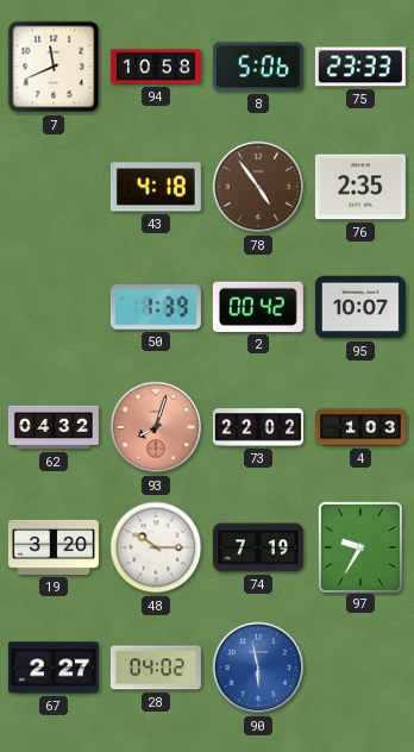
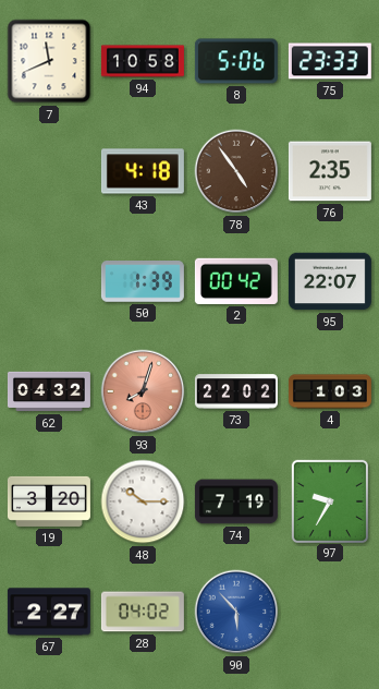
95: 10:07 -> 22:07 (330, 281)
90: 5:58 -> 5:53 (236, 612)
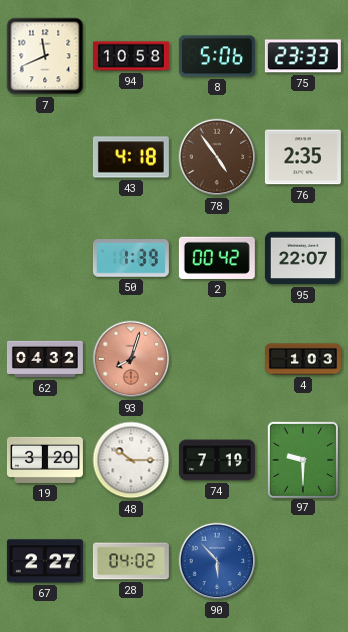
73: 22:02 -> none (236, 391)
97: 9:35 -> 9:30 (302, 459)
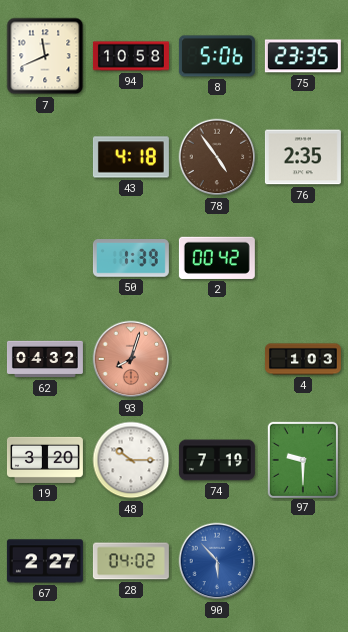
75: 23:33 -> 23:35 (303, 56)
95: 22:07 -> none (303, 258)
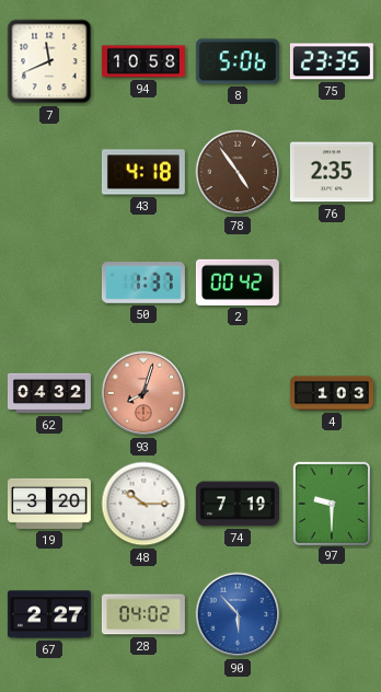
50: 1:39 -> 1:37 (143, 282)
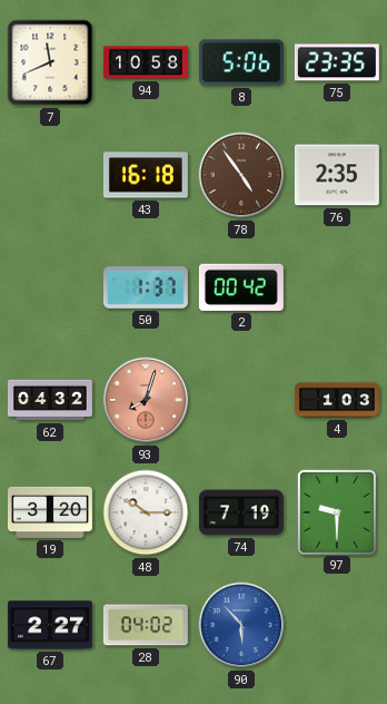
43: 4:18 -> 16:18 (146, 175)
